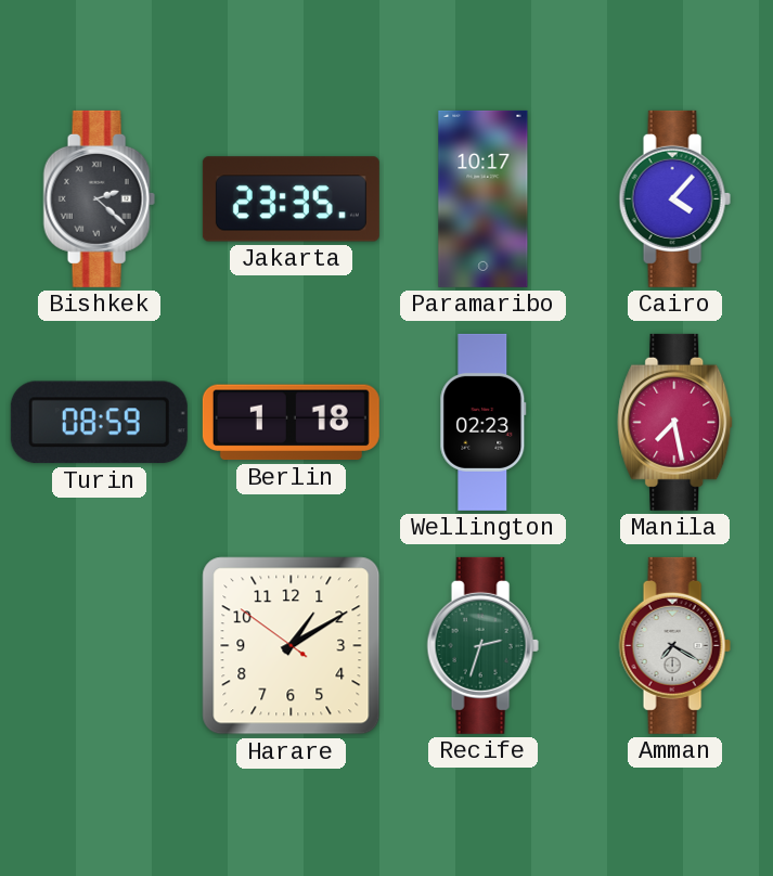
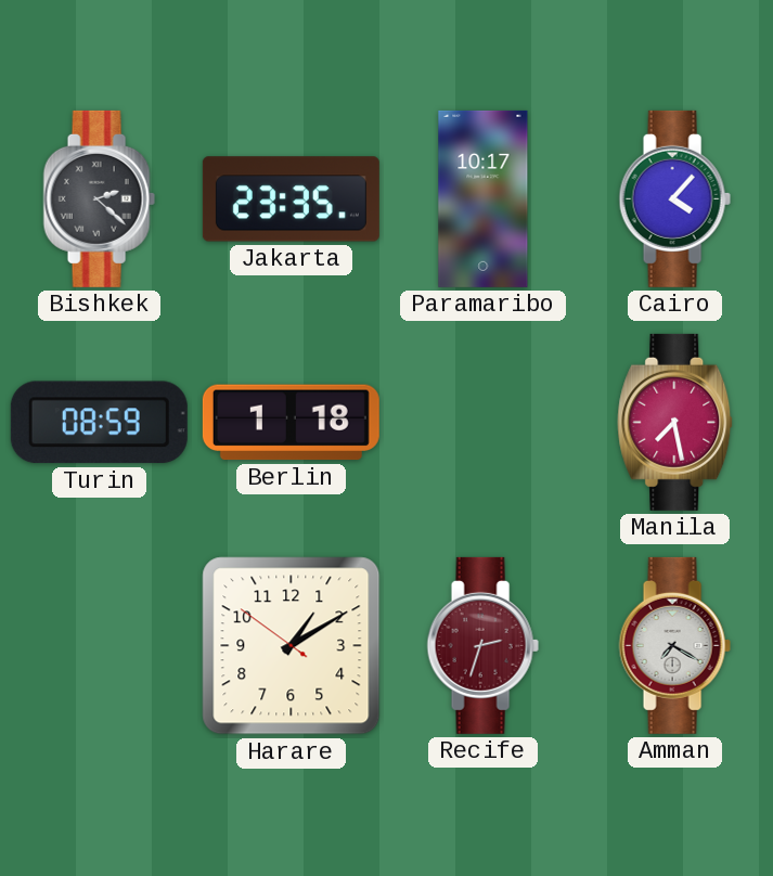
Wellington: 02:23 -> none (484, 422)
Recife dial: green -> burgundy (482, 645)
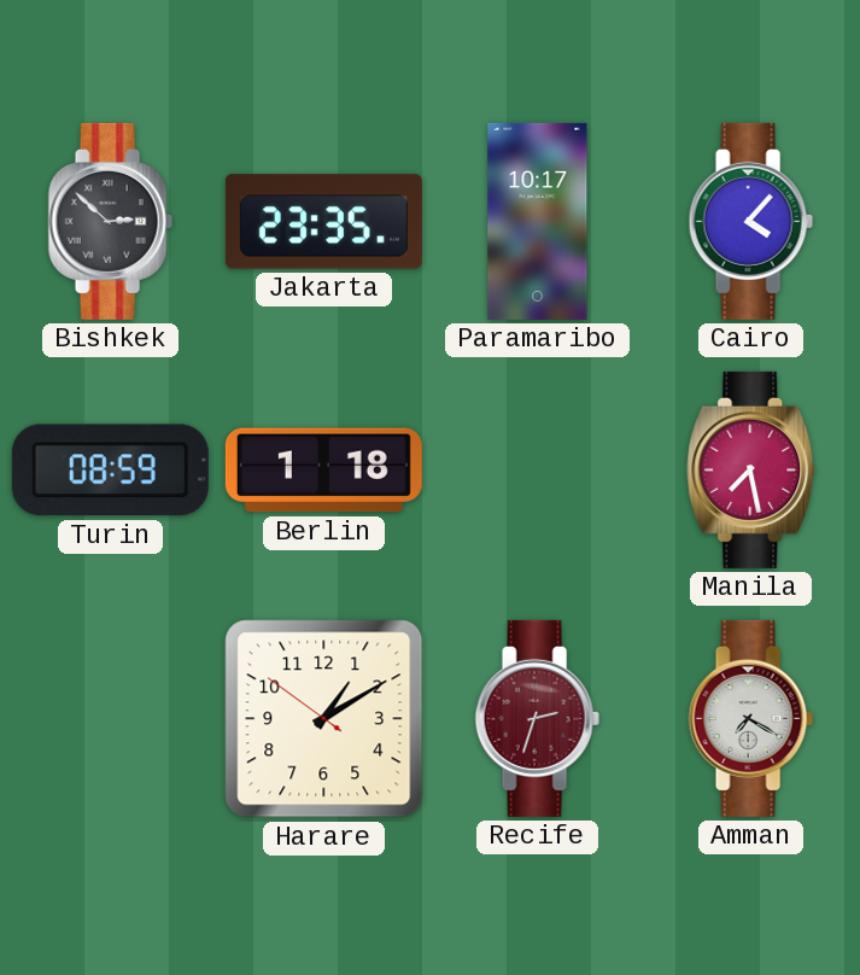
Bishkek: 2:22 -> 2:52 (110, 221)
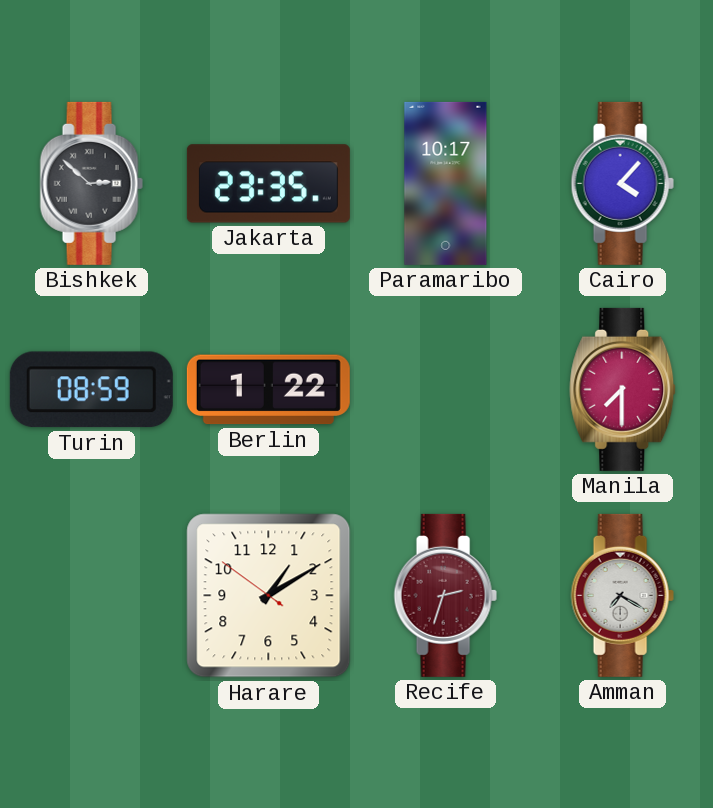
Berlin: 1:18 -> 1:22 (268, 390)
Manila: 7:28 -> 7:30 (623, 389)
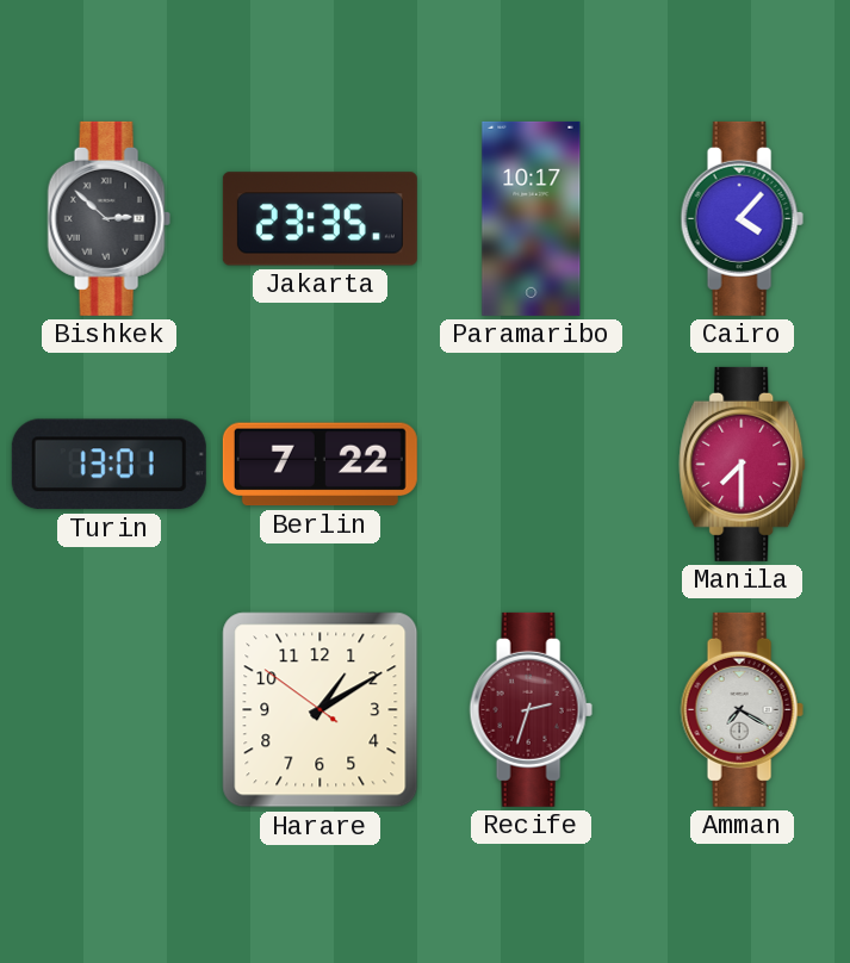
Turin: 08:59 -> 13:01 (108, 465)
Berlin: 1:22 -> 7:22 (319, 465)
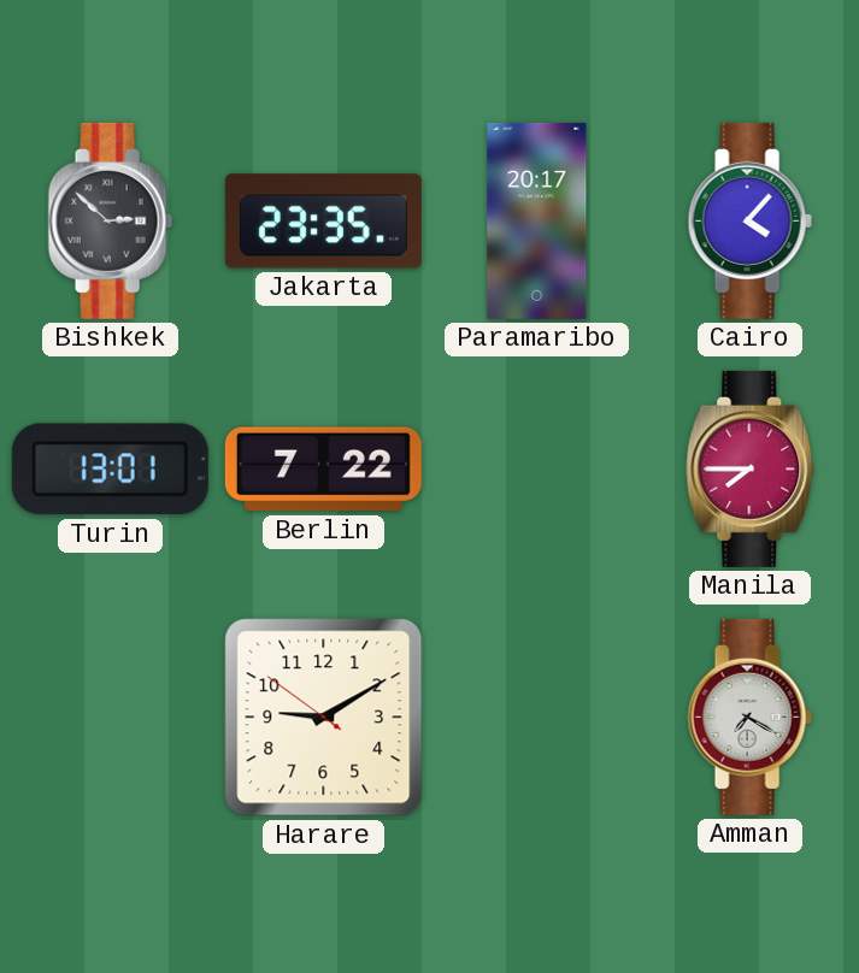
Paramaribo: 10:17 -> 20:17 (537, 220)
Manila: 7:30 -> 7:45 (751, 468)
Harare: 1:09 -> 9:09 (324, 718)
Recife: 2:33 -> none (531, 709)
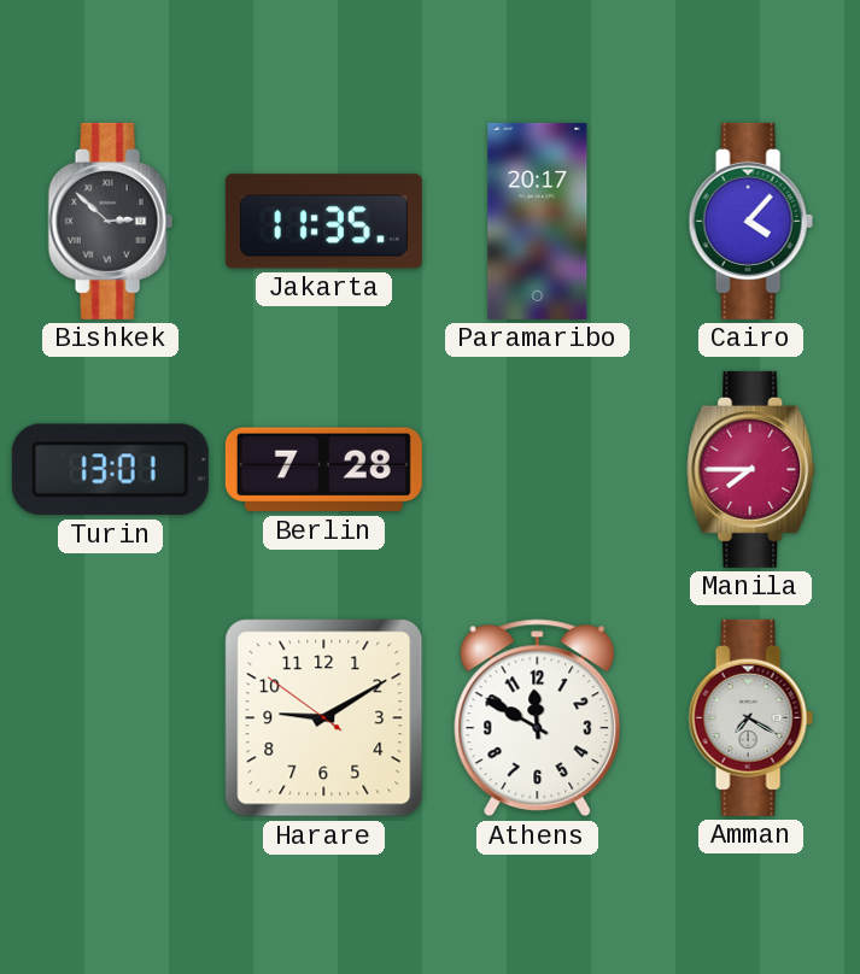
Jakarta: 23:35 -> 11:35 (323, 222)
Berlin: 7:22 -> 7:28 (323, 470)
Athens: none -> 11:50 (538, 718)
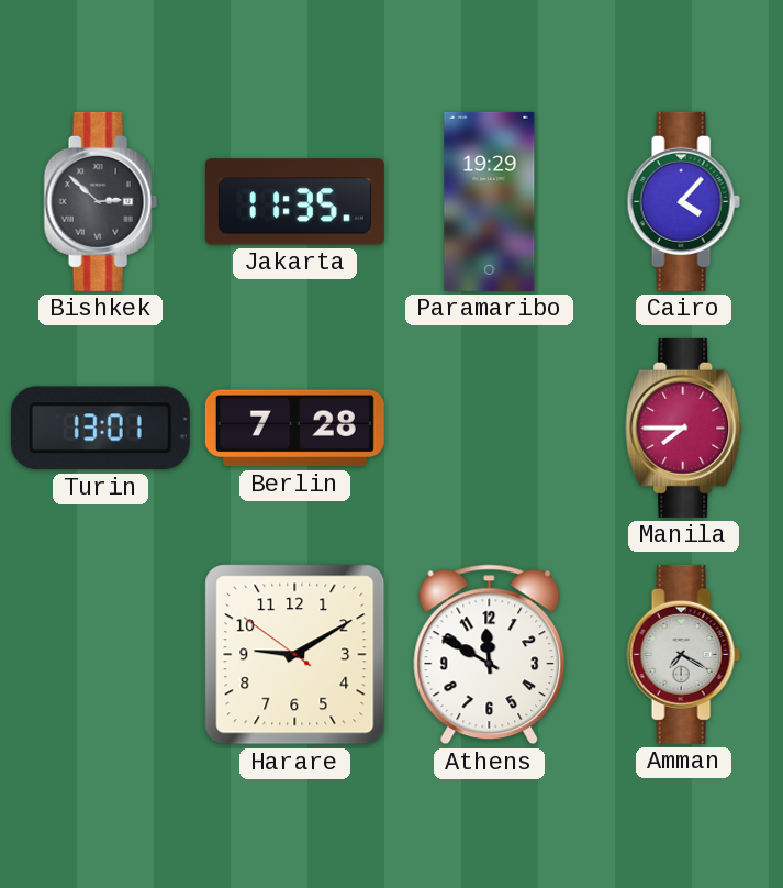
Paramaribo: 20:17 -> 19:29 (490, 201)
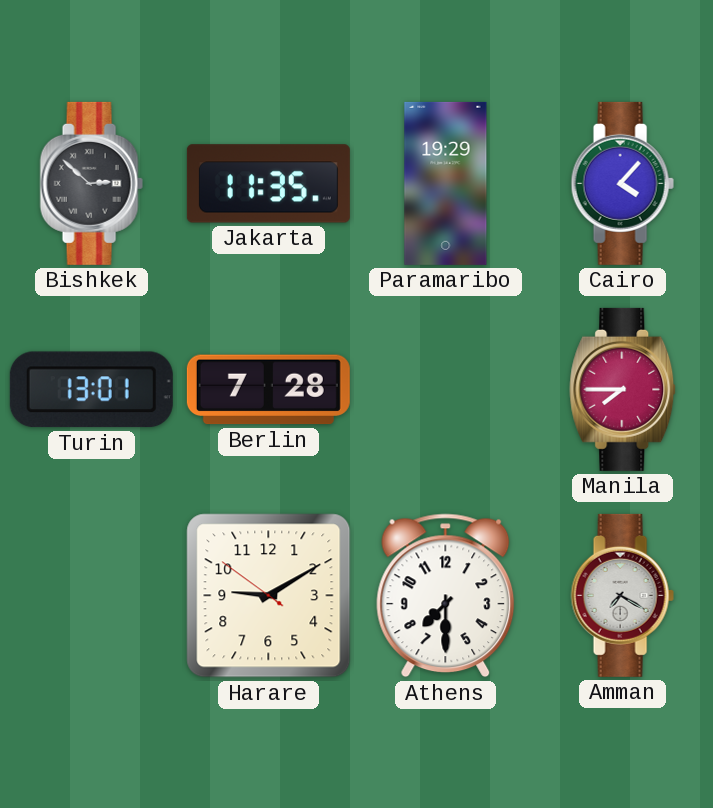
Athens: 11:50 -> 7:30 (446, 596)
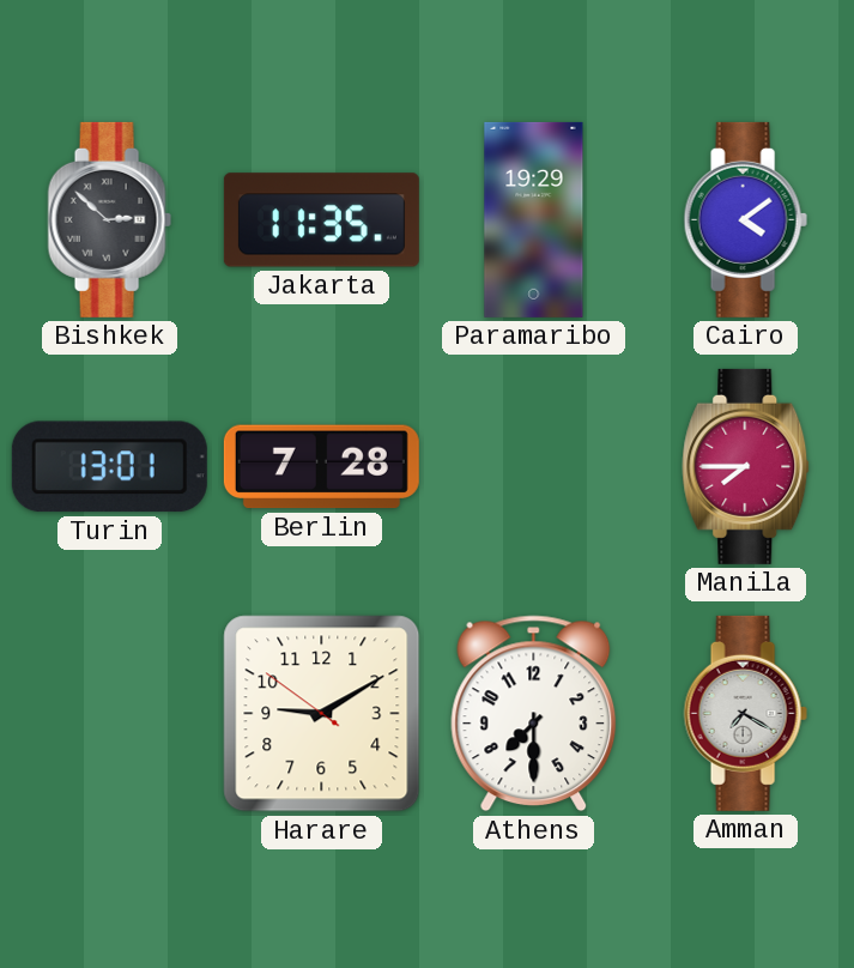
Cairo: 4:07 -> 4:09 (745, 219)
